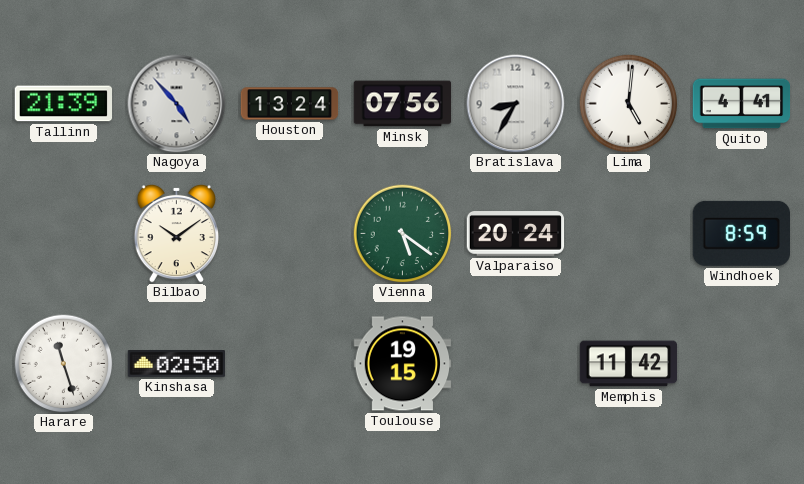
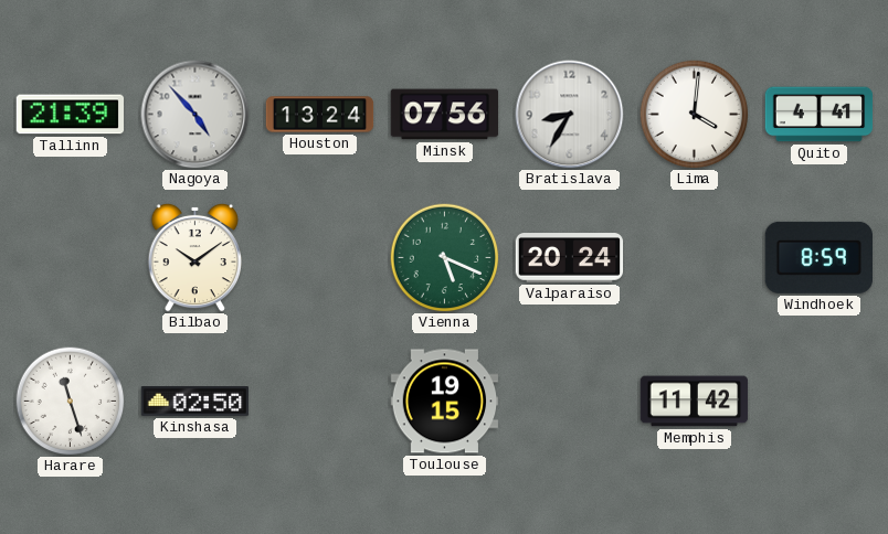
Lima: 5:01 -> 4:01 (695, 115)
Vienna: 5:21 -> 5:19 (445, 258)
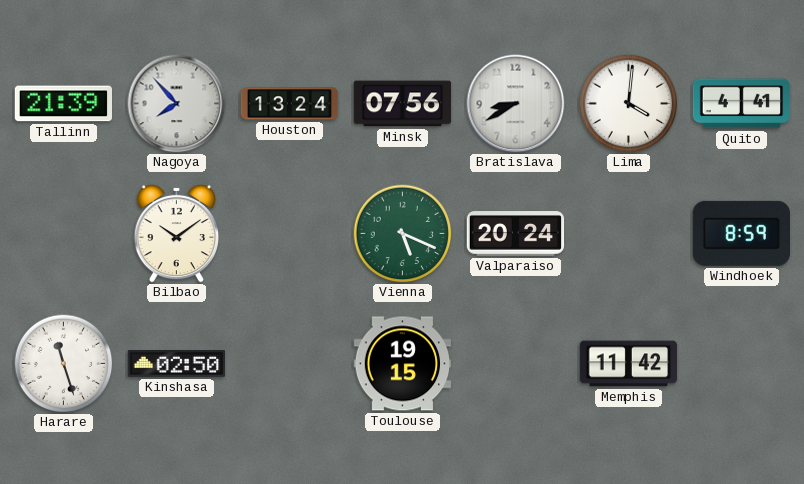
Nagoya: 4:53 -> 7:53 (177, 104)
Bratislava: 8:35 -> 8:40 (516, 104)
